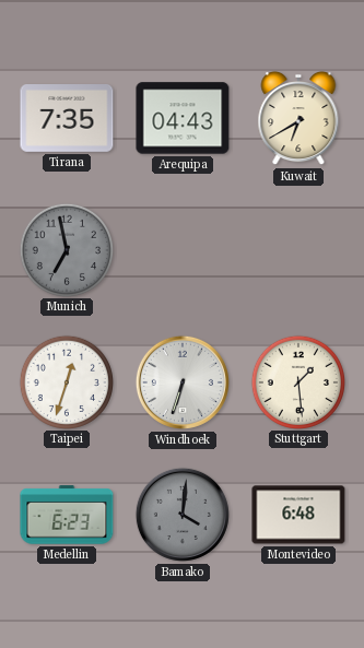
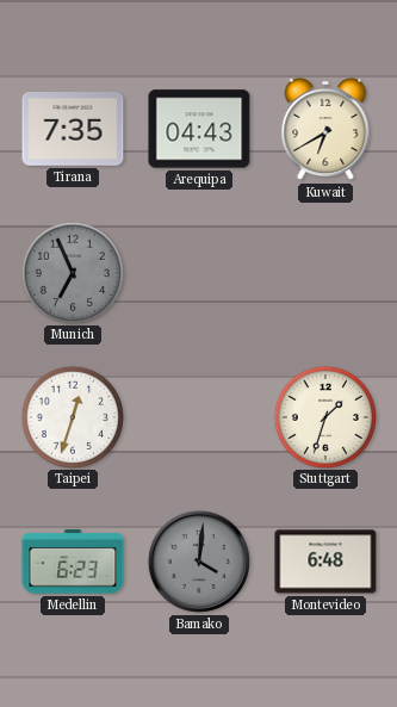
Munich: 6:58 -> 6:56 (72, 272)
Windhoek: 6:33 -> none (183, 382)
Stuttgart: 1:29 -> 1:33 (324, 416)
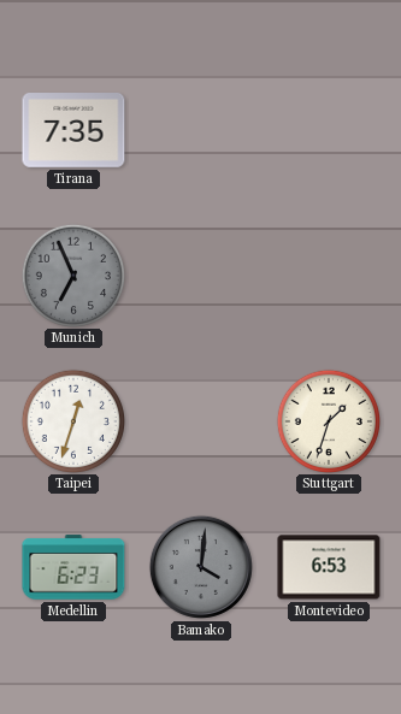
Arequipa: 04:43 -> none (199, 129)
Kuwait: 6:40 -> none (325, 129)
Montevideo: 6:48 -> 6:53 (329, 567)
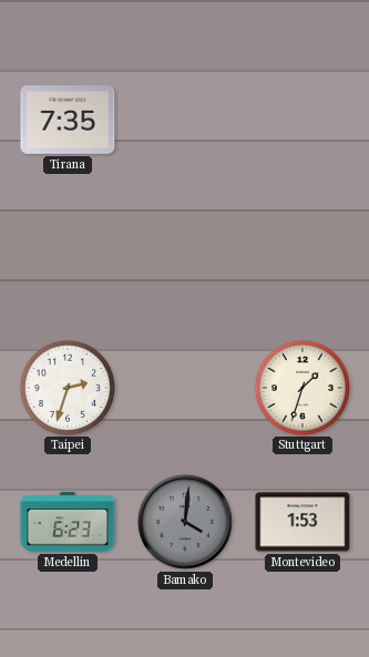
Munich: 6:56 -> none (72, 275)
Taipei: 12:33 -> 2:33 (66, 387)
Montevideo: 6:53 -> 1:53 (303, 522)
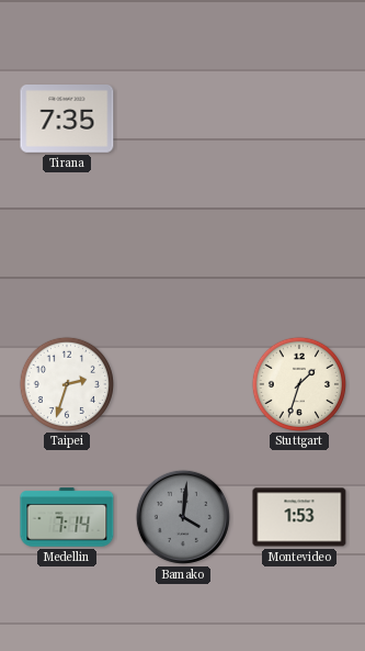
Medellin: 6:23 -> 7:14 (67, 517)
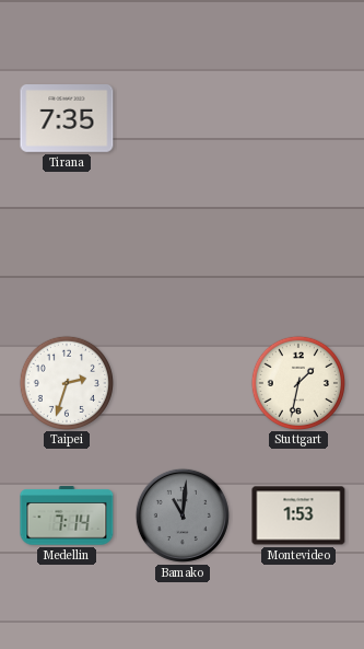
Stuttgart: 1:33 -> 1:32 (297, 382)
Bamako: 4:01 -> 11:01 (183, 515)
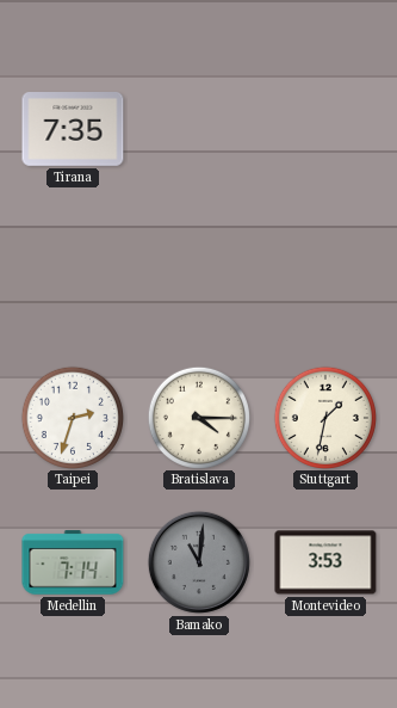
Bratislava: none -> 4:15 (198, 417)
Montevideo: 1:53 -> 3:53 (325, 562)
